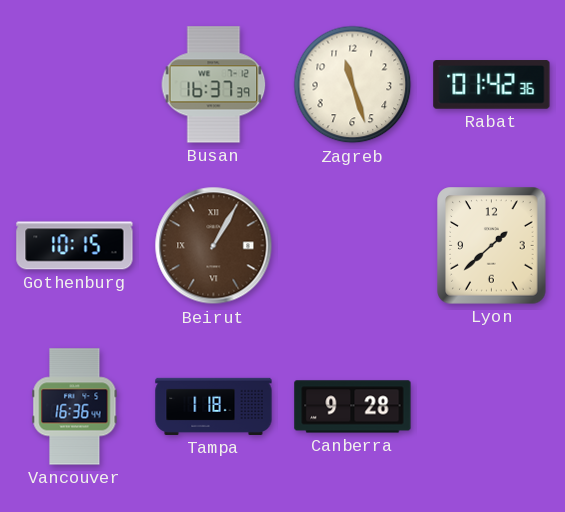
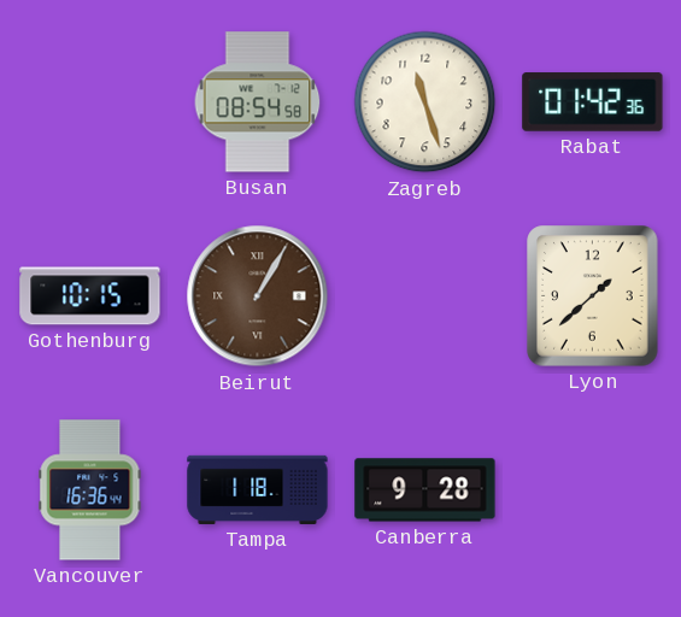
Busan: 16:37 -> 08:54 (258, 102)
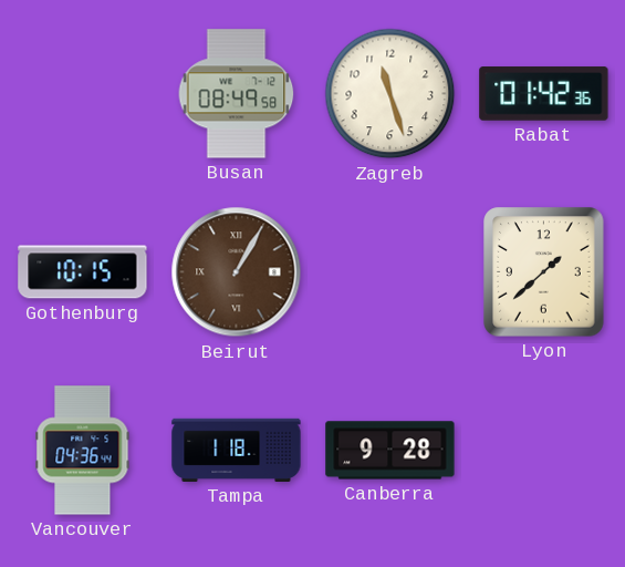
Busan: 08:54 -> 08:49 (237, 94)
Vancouver: 16:36 -> 04:36 (83, 451)
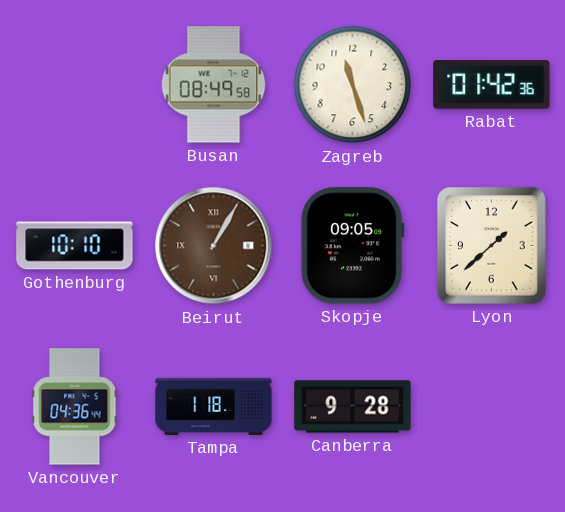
Gothenburg: 10:15 -> 10:10 (75, 246)
Skopje: none -> 09:05 (352, 246)
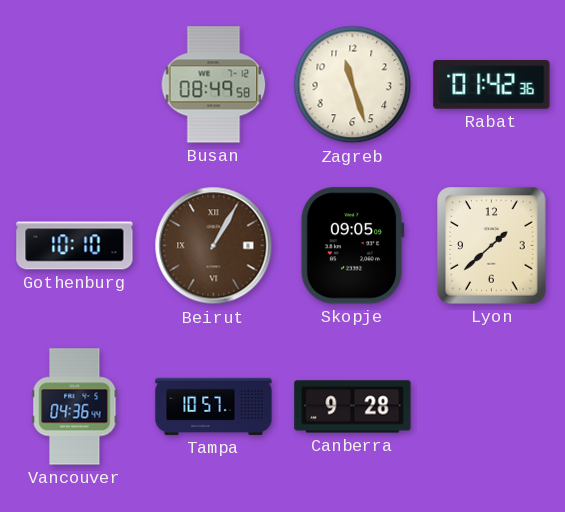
Tampa: 1:18 -> 10:57 (214, 406)
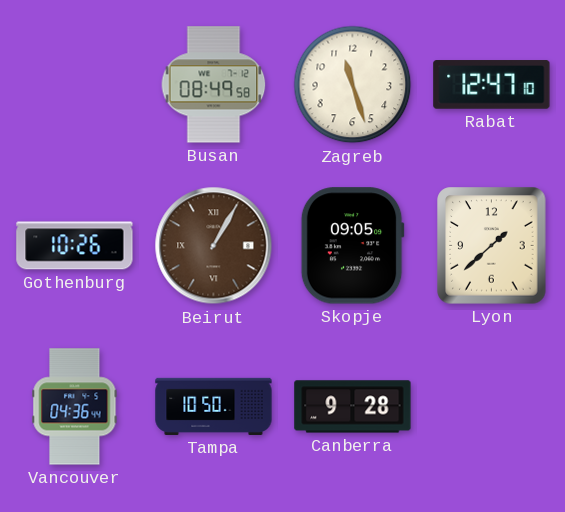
Rabat: 01:42 -> 12:47 (492, 85)
Gothenburg: 10:10 -> 10:26 (75, 246)
Tampa: 10:57 -> 10:50 (214, 406)
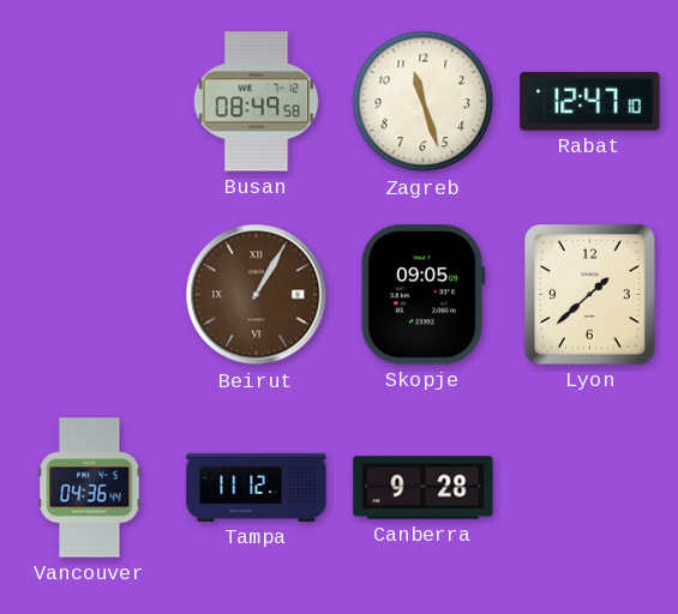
Gothenburg: 10:26 -> none (75, 246)
Tampa: 10:50 -> 11:12 (257, 487)
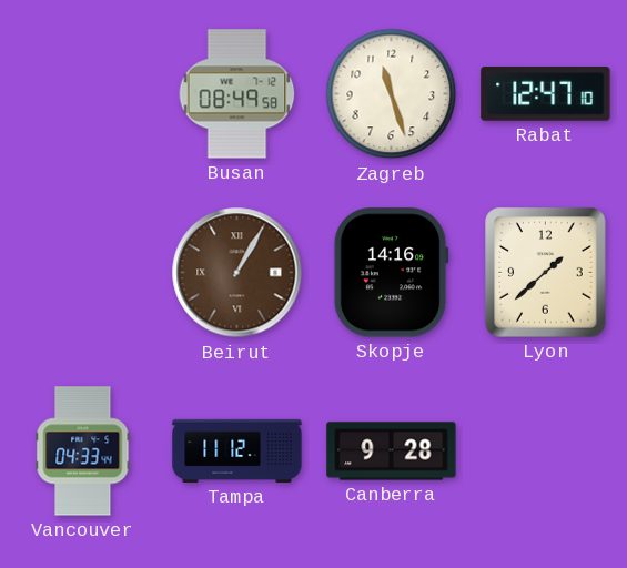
Skopje: 09:05 -> 14:16 (391, 273)
Vancouver: 04:36 -> 04:33 (83, 452)
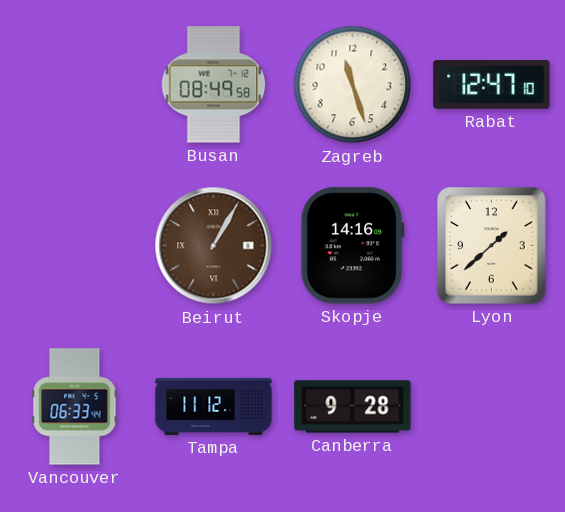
Vancouver: 04:33 -> 06:33 (75, 407)
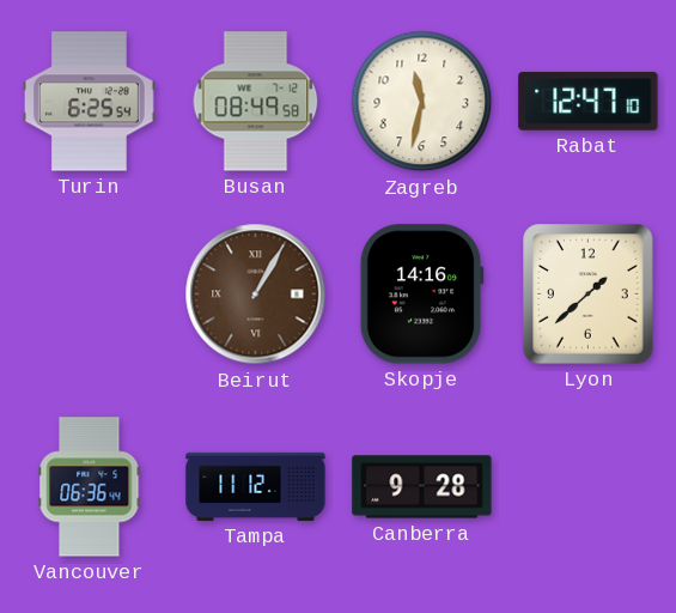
Turin: none -> 6:25 (89, 102)
Zagreb: 11:27 -> 11:32 (422, 102)
Vancouver: 06:33 -> 06:36 (90, 487)
